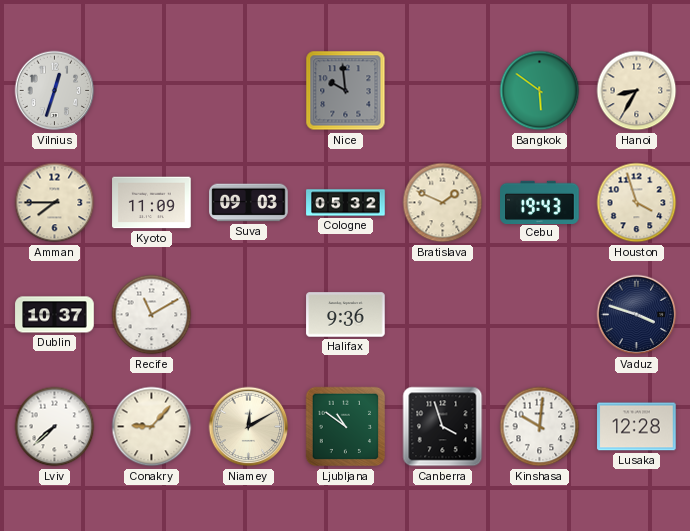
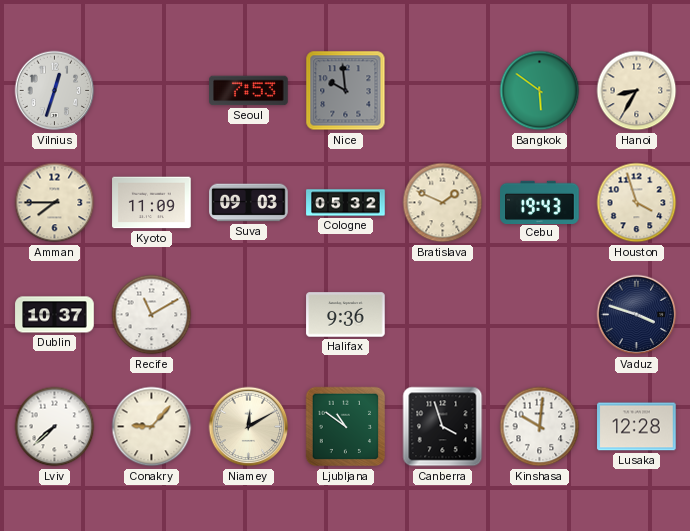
Seoul: none -> 7:53 (249, 91)
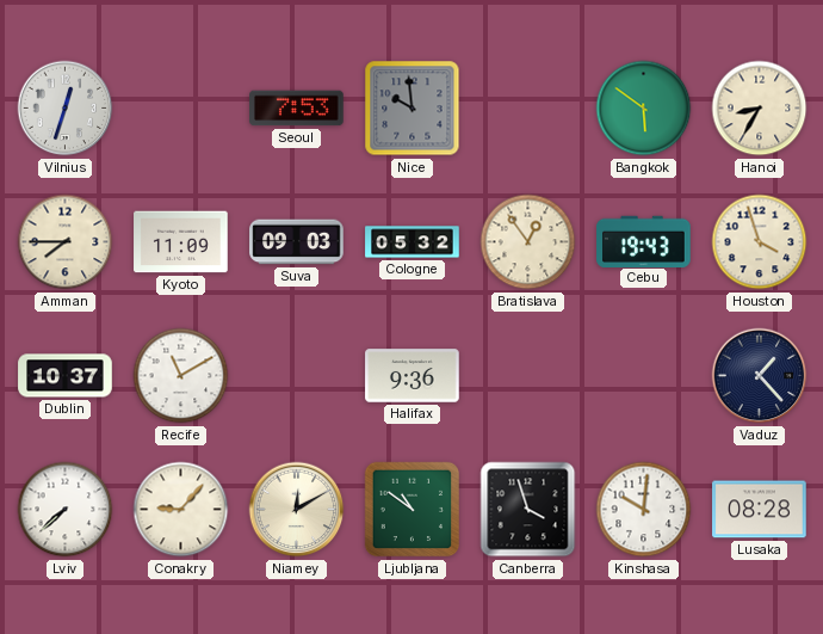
Bratislava: 1:49 -> 12:54 (528, 242)
Vaduz: 3:48 -> 1:23 (760, 376)
Lusaka: 12:28 -> 08:28 (760, 510)
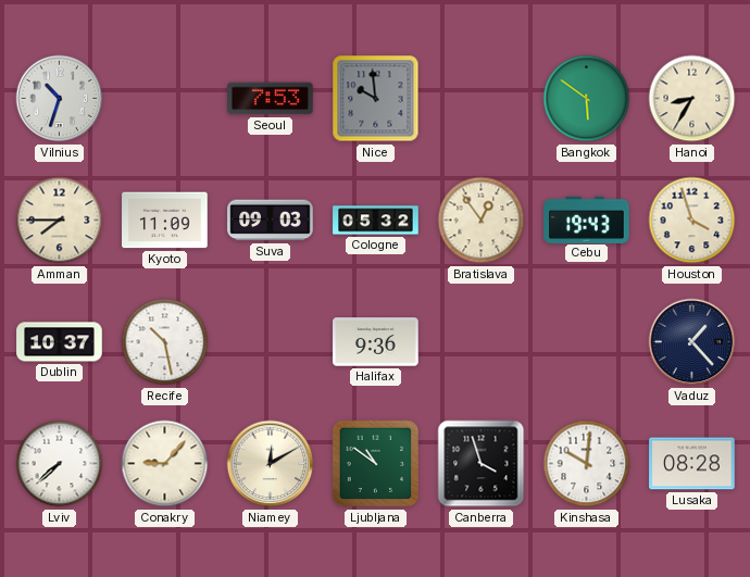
Vilnius: 12:33 -> 10:33 (60, 99)
Recife: 11:10 -> 10:28 (165, 342)
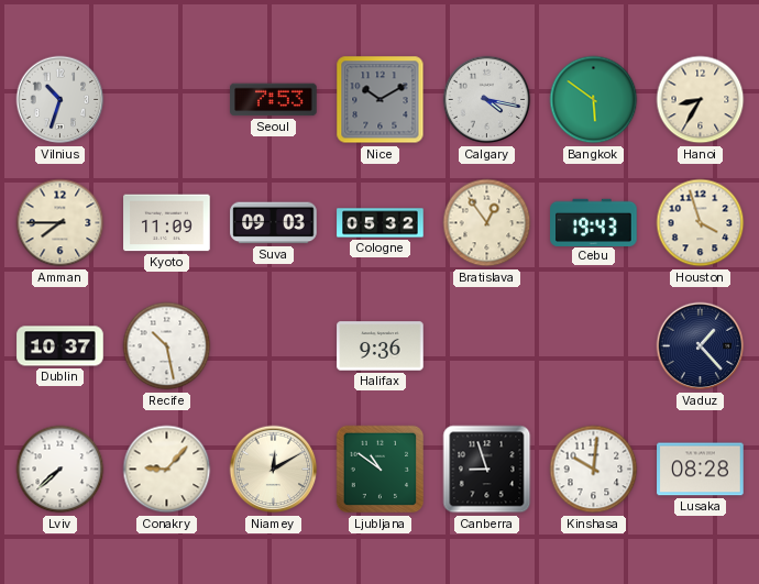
Nice: 9:59 -> 10:10 (381, 100)
Calgary: none -> 4:17 (487, 100)
Canberra: 3:57 -> 8:57 (487, 470)
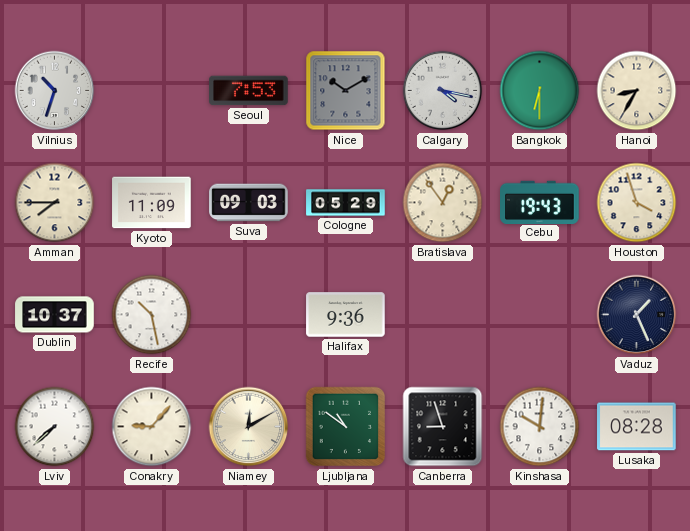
Bangkok: 5:51 -> 6:30 (540, 91)
Cologne: 05:32 -> 05:29 (346, 203)
Vaduz: 1:23 -> 1:26 (637, 315)
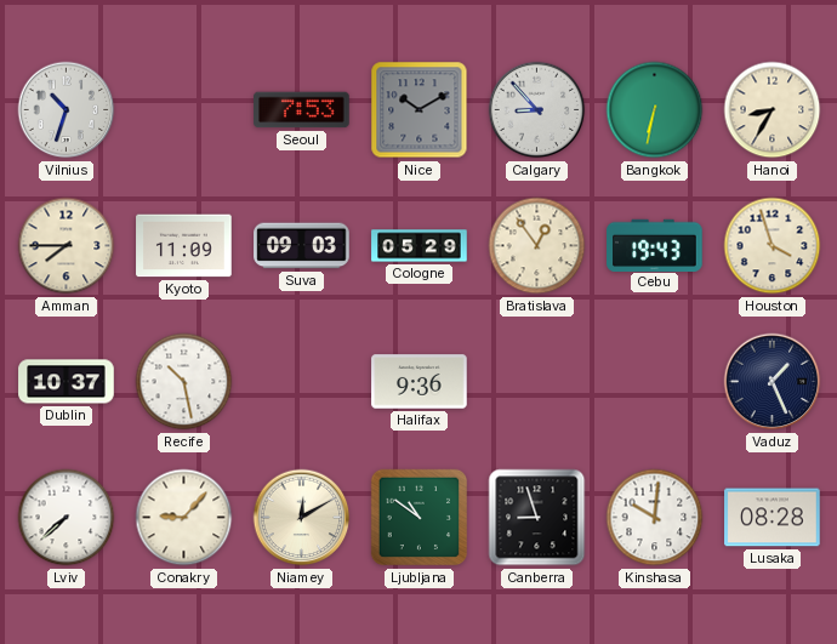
Calgary: 4:17 -> 8:53 (537, 110)
Bangkok: 6:30 -> 6:32 (655, 110)
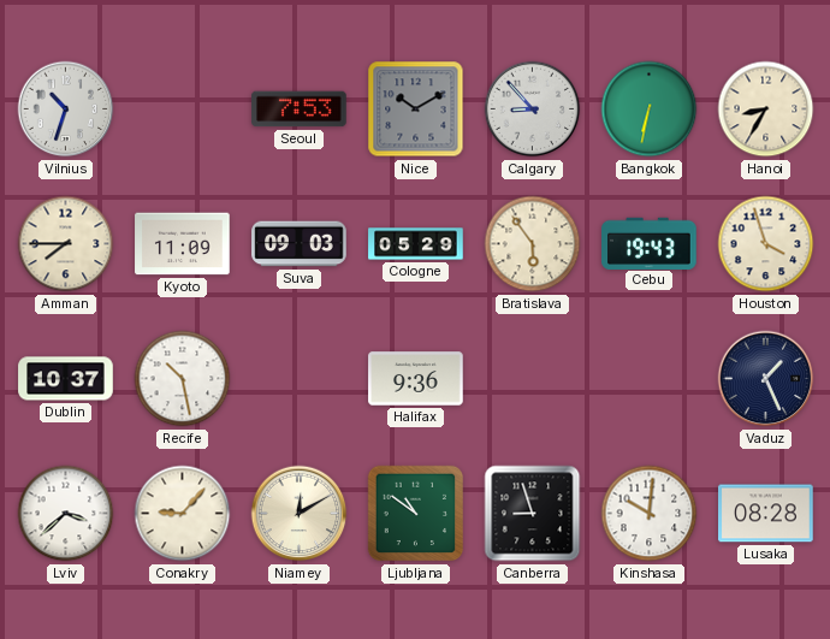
Bratislava: 12:54 -> 5:54 (533, 244)
Lviv: 7:38 -> 3:38 (66, 514)
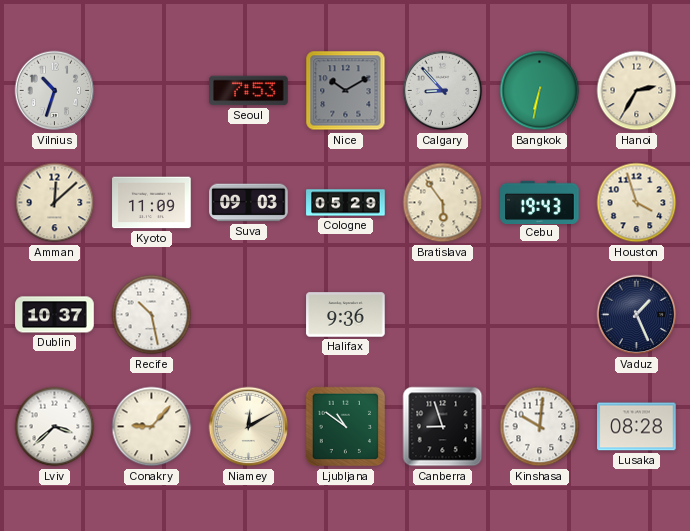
Hanoi: 8:35 -> 2:35 (637, 91)
Amman: 7:45 -> 12:08 (55, 203)
